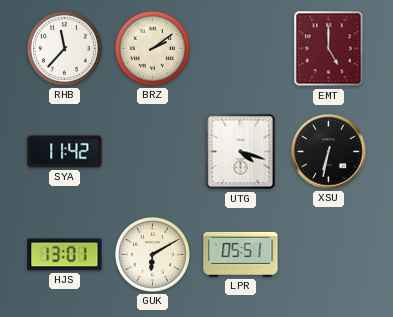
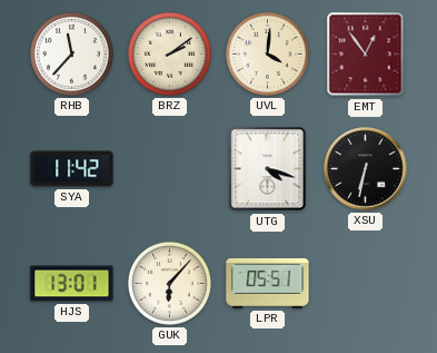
UVL: none -> 4:01 (267, 53)
EMT: 5:00 -> 12:54 (366, 55)
GUK: 6:10 -> 6:07 (169, 283)
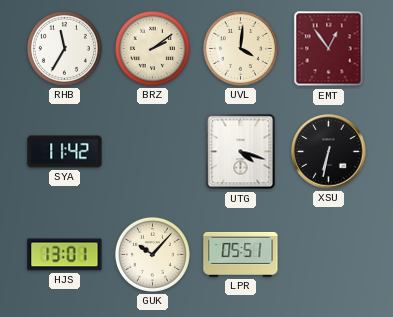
RHB: 11:37 -> 11:35 (64, 48)
GUK: 6:07 -> 10:07 (152, 254)
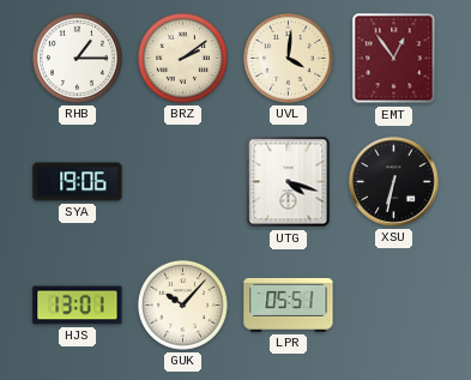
RHB: 11:35 -> 1:15 (77, 58)
SYA: 11:42 -> 19:06 (78, 182)
